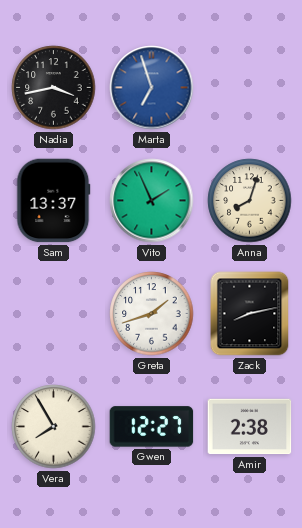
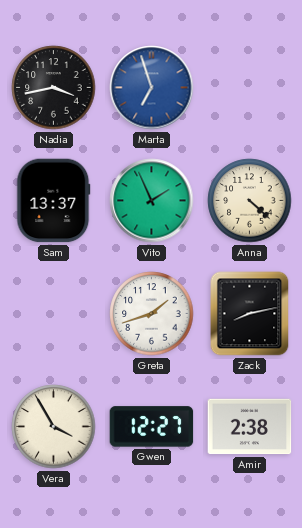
Anna: 8:03 -> 4:22 (250, 201)
Vera: 7:55 -> 3:55 (54, 427)
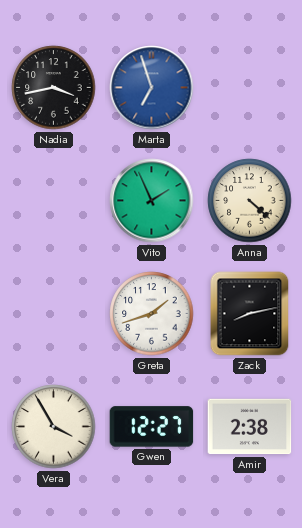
Sam: 13:37 -> none (54, 201)
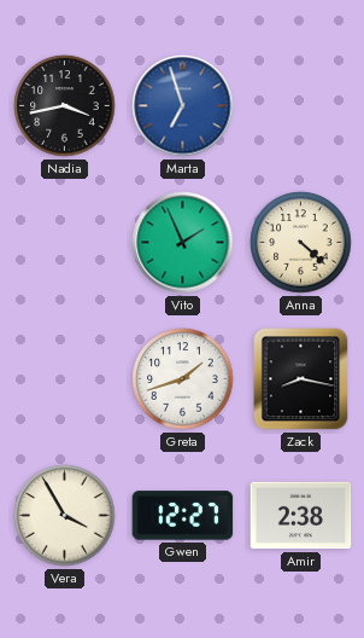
Zack: 8:13 -> 8:17 (301, 379)
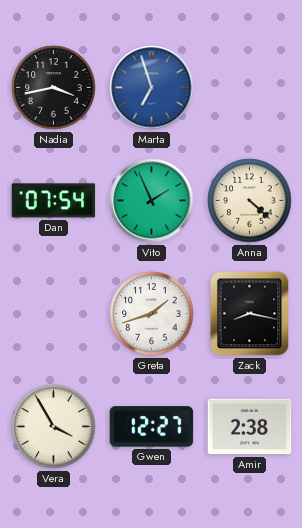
Dan: none -> 07:54 (54, 201)
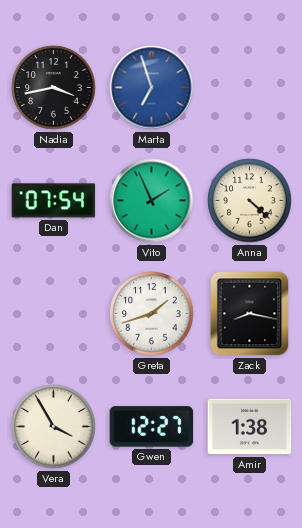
Amir: 2:38 -> 1:38 (250, 427)
